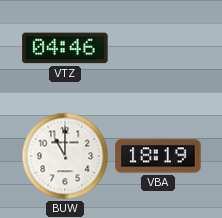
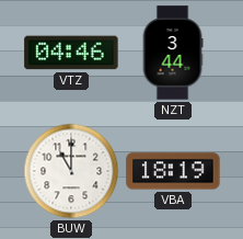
NZT: none -> 3:44 (173, 53)
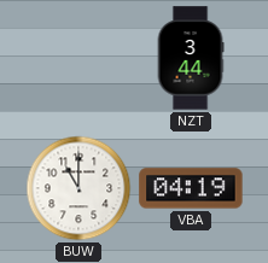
VTZ: 04:46 -> none (71, 53)
VBA: 18:19 -> 04:19 (191, 188)
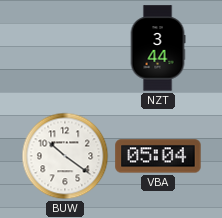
BUW: 11:00 -> 10:21 (65, 156)
VBA: 04:19 -> 05:04 (158, 156)
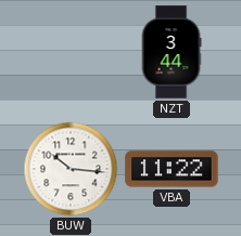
BUW: 10:21 -> 10:16 (71, 169)
VBA: 05:04 -> 11:22 (172, 169)
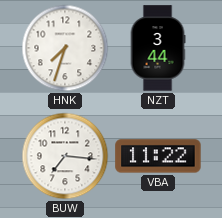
HNK: none -> 7:33 (65, 48)
BUW: 10:16 -> 7:16 (65, 156)
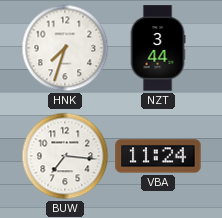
VBA: 11:22 -> 11:24 (158, 156)
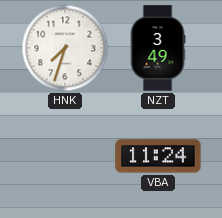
NZT: 3:44 -> 3:49 (158, 48)
BUW: 7:16 -> none (65, 156)
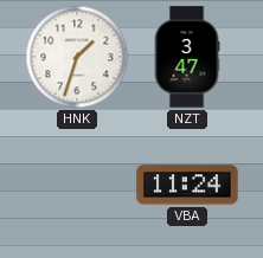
HNK: 7:33 -> 1:33 (77, 57)
NZT: 3:49 -> 3:47 (187, 57)
